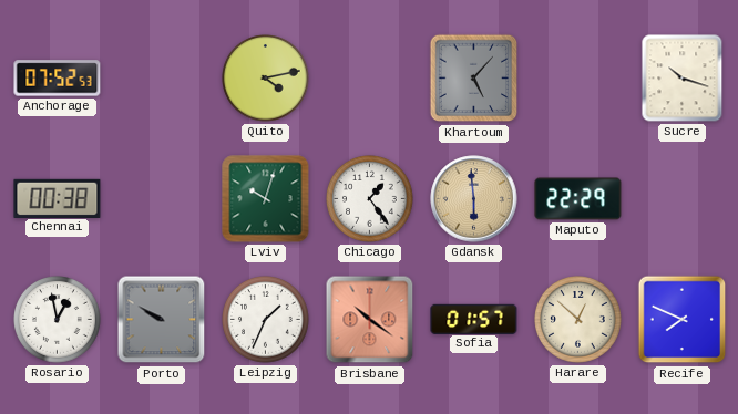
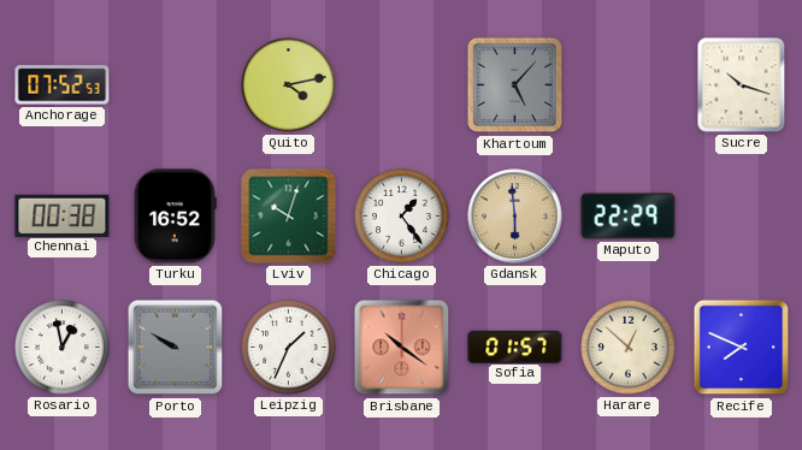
Turku: none -> 16:52 (175, 217)
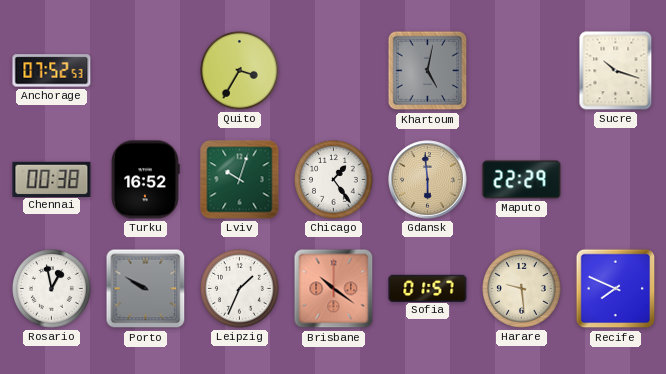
Quito: 4:13 -> 3:35 (240, 71)
Khartoum: 5:07 -> 5:02 (428, 71)
Harare: 12:52 -> 9:29 (522, 289)
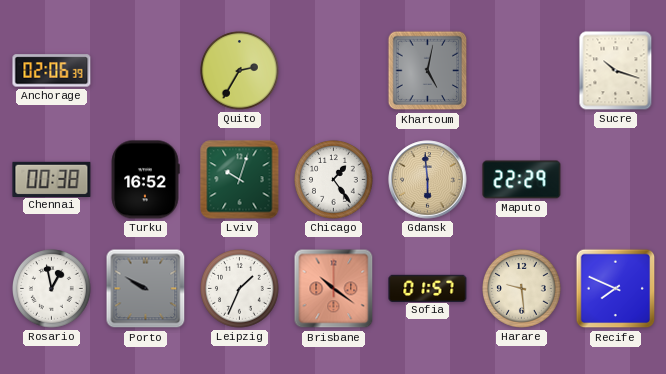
Anchorage: 07:52 -> 02:06 (52, 71)
Quito: 3:35 -> 2:35 (240, 71)
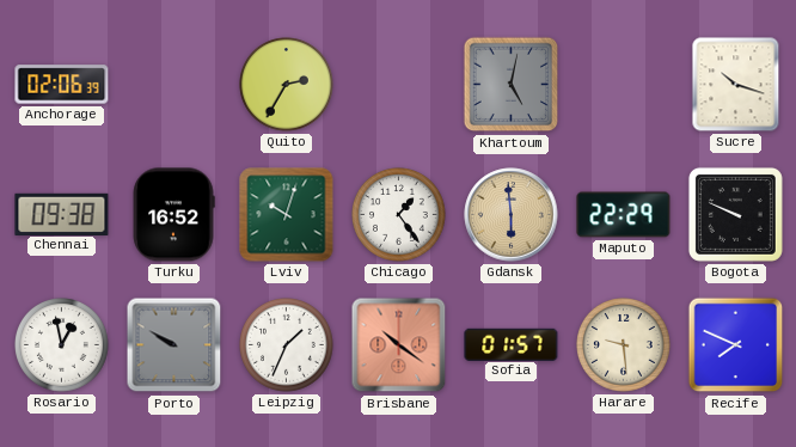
Chennai: 00:38 -> 09:38 (62, 214)
Bogota: none -> 9:49 (735, 214)
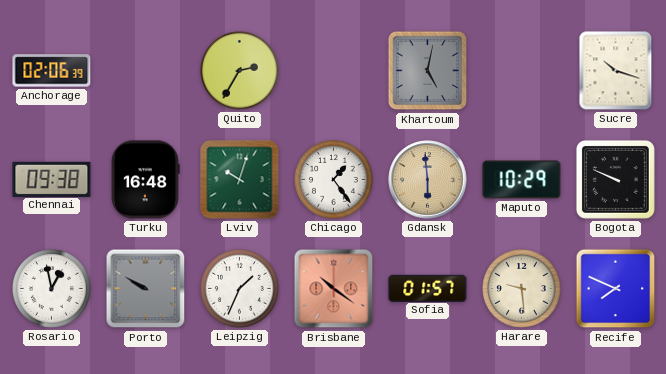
Turku: 16:52 -> 16:48 (145, 180)
Maputo: 22:29 -> 10:29 (522, 180)
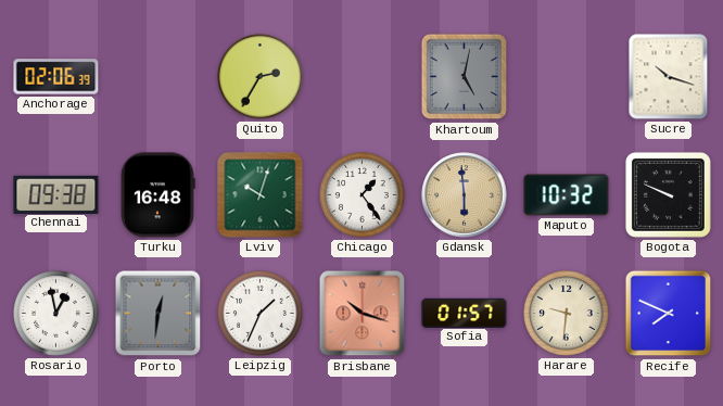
Maputo: 10:29 -> 10:32 (567, 195)
Porto: 9:50 -> 12:31 (158, 314)
Brisbane: 10:21 -> 10:18 (363, 314)
Harare: 9:29 -> 9:31 (567, 314)
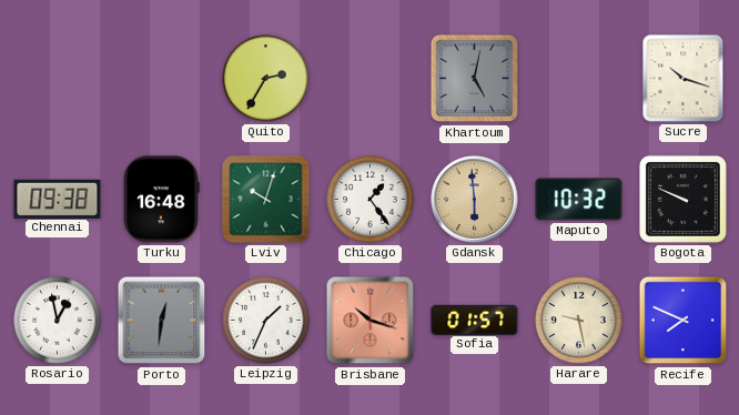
Anchorage: 02:06 -> none (56, 77)
Harare: 9:31 -> 9:28 (579, 321)
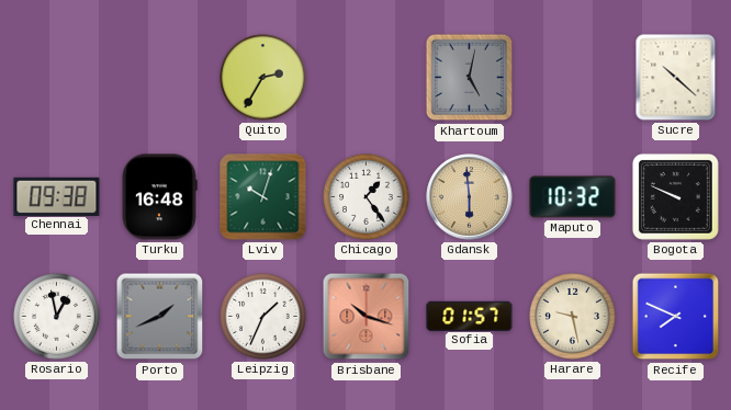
Sucre: 10:18 -> 10:22 (676, 78)
Porto: 12:31 -> 1:41 (160, 317)
